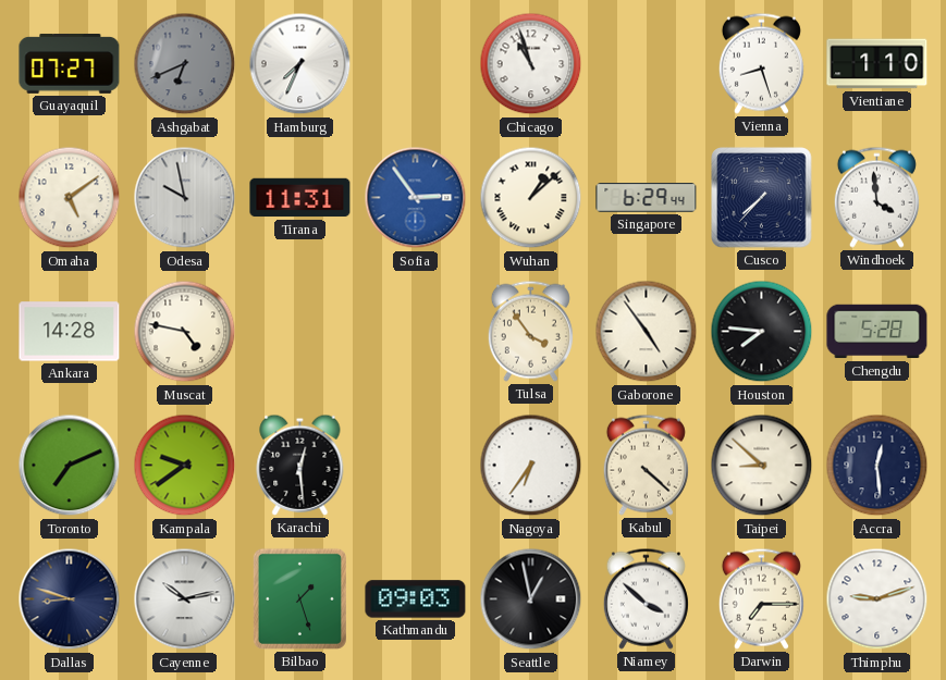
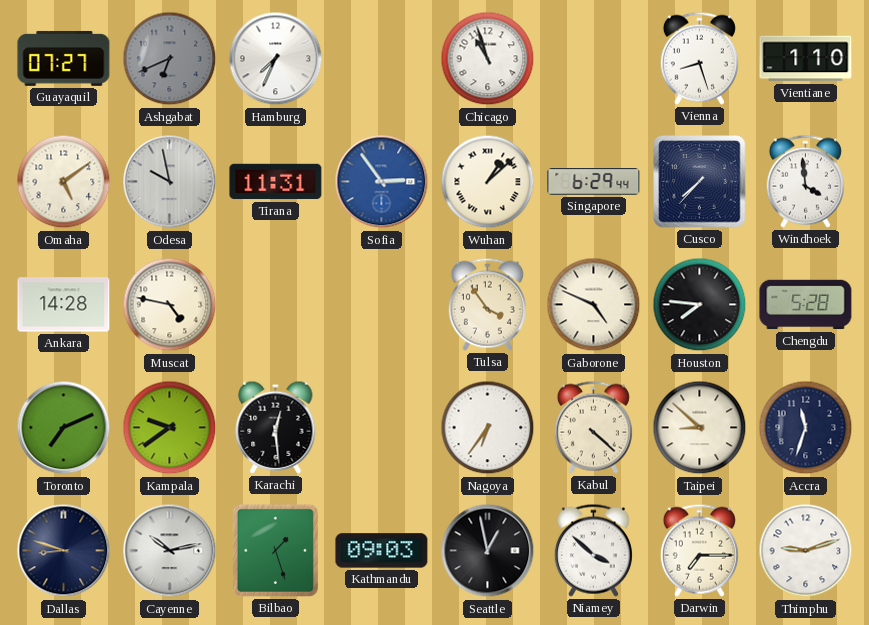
Gaborone: 4:54 -> 4:49 (594, 305)
Accra: 12:29 -> 11:33 (806, 428)
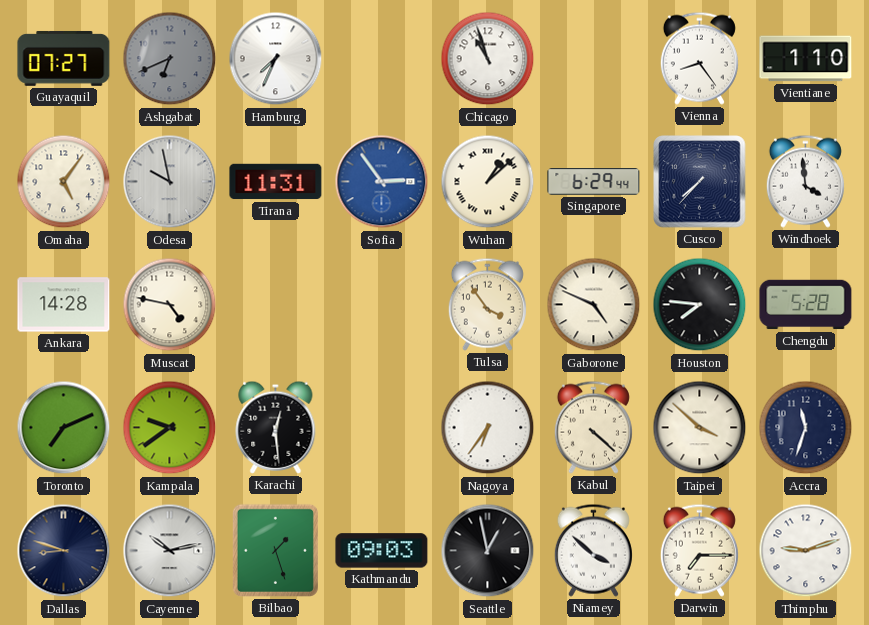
Vienna: 8:27 -> 8:24 (699, 58)
Omaha: 5:09 -> 5:06 (64, 182)
Taipei: 8:52 -> 3:52 (700, 428)
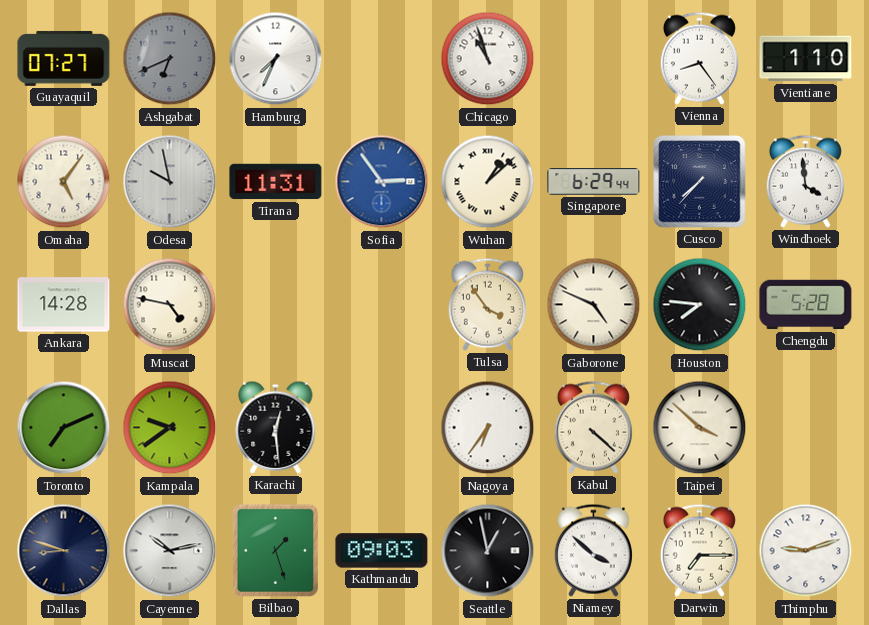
Accra: 11:33 -> none (806, 428)
